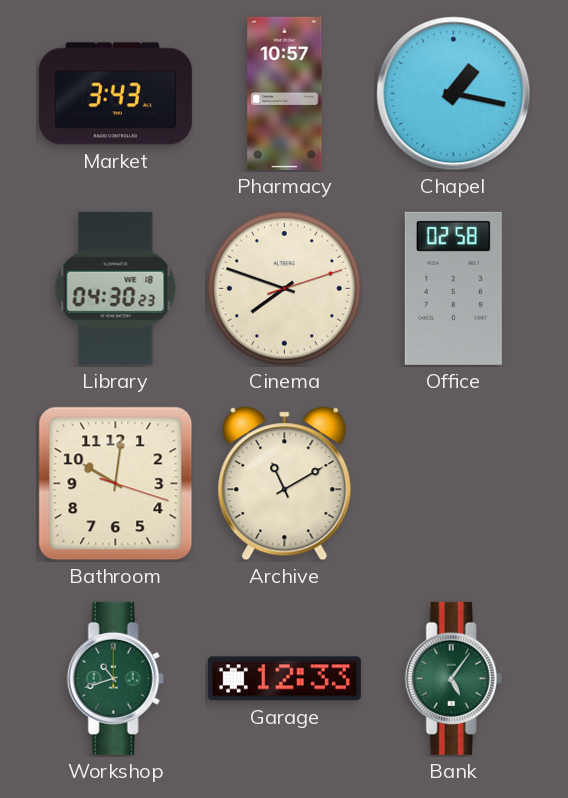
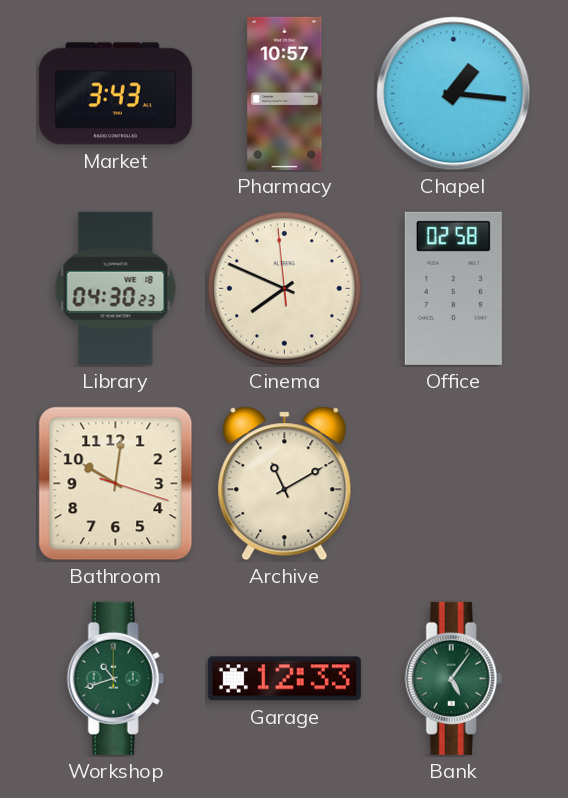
Chapel: 1:17 -> 1:16 (454, 94)
Cinema: 7:48:12 -> 7:48:59 (285, 289)
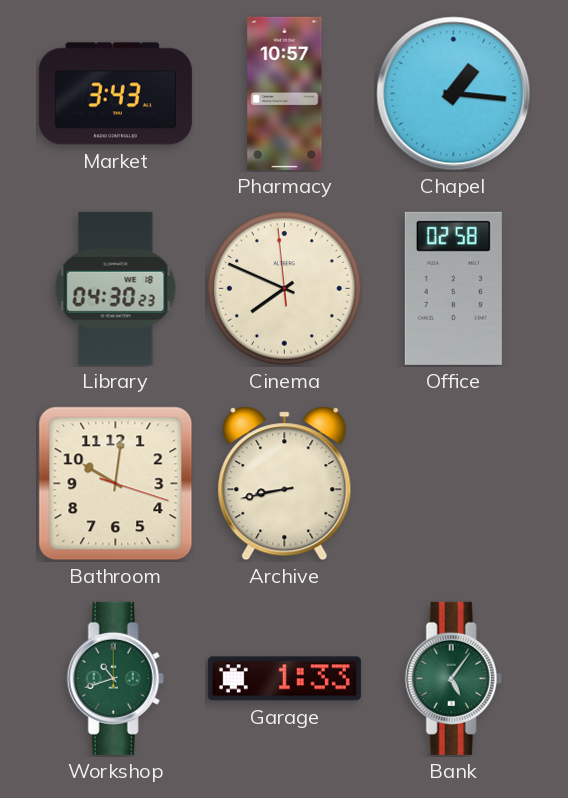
Archive: 11:10 -> 8:43 (285, 484)
Garage: 12:33 -> 1:33 (284, 679)
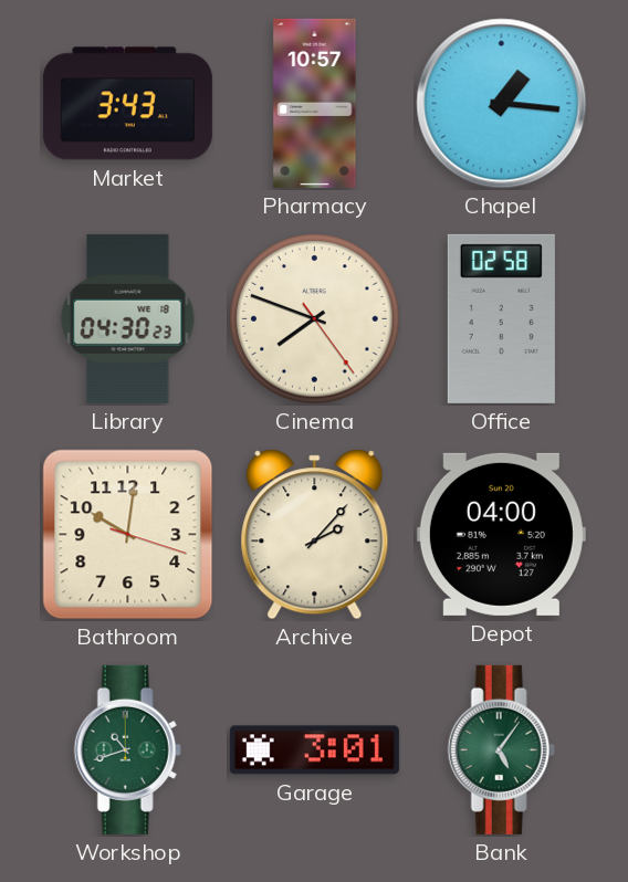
Cinema: 7:48:59 -> 7:48:24 (315, 319)
Archive: 8:43 -> 2:07 (315, 535)
Depot: none -> 04:00 (501, 534)
Garage: 1:33 -> 3:01 (314, 750)
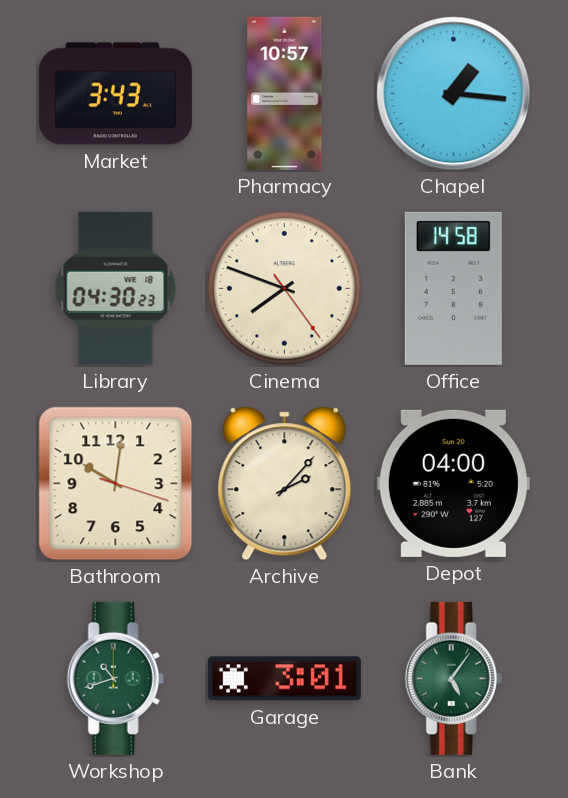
Office: 02:58 -> 14:58 (453, 288)
